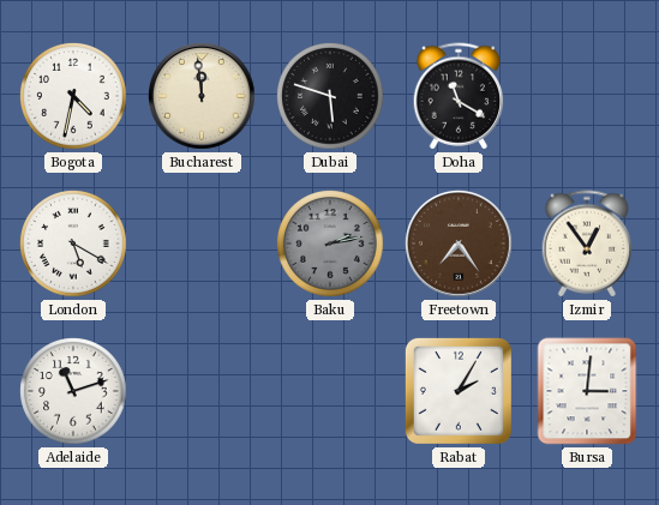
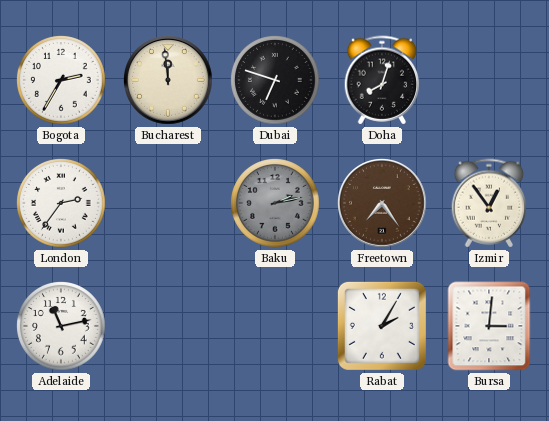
Bogota: 4:32 -> 2:35 (62, 81)
Dubai: 5:48 -> 6:48 (276, 81)
Doha: 11:20 -> 8:03 (382, 80)
London: 5:20 -> 2:36 (62, 204)
Adelaide: 11:12 -> 11:13 (62, 327)
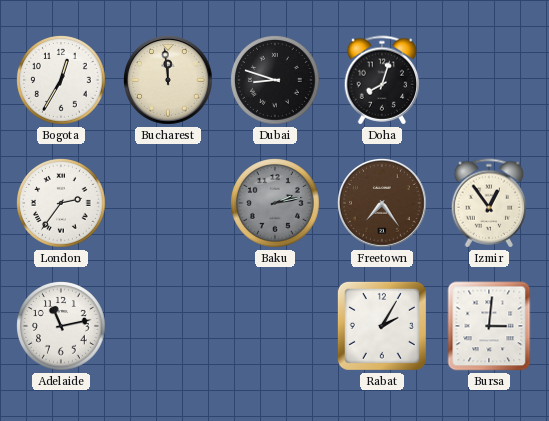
Bogota: 2:35 -> 12:35 (62, 81)
Dubai: 6:48 -> 8:48 (276, 81)
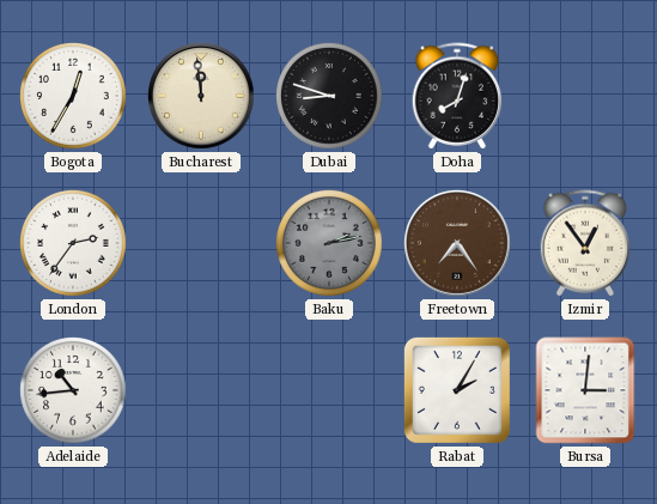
Adelaide: 11:13 -> 10:44 (74, 391)
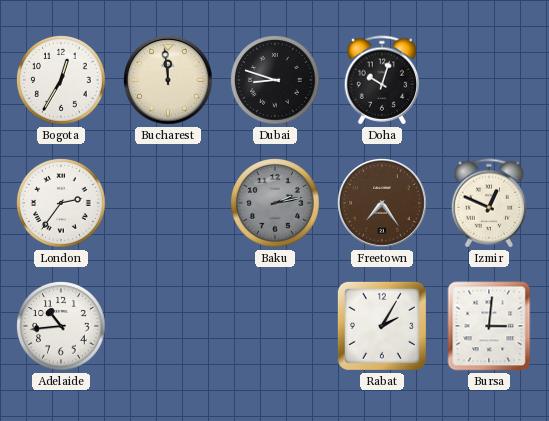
Doha: 8:03 -> 10:03 (382, 80)
Izmir: 12:54 -> 12:49 (489, 203)
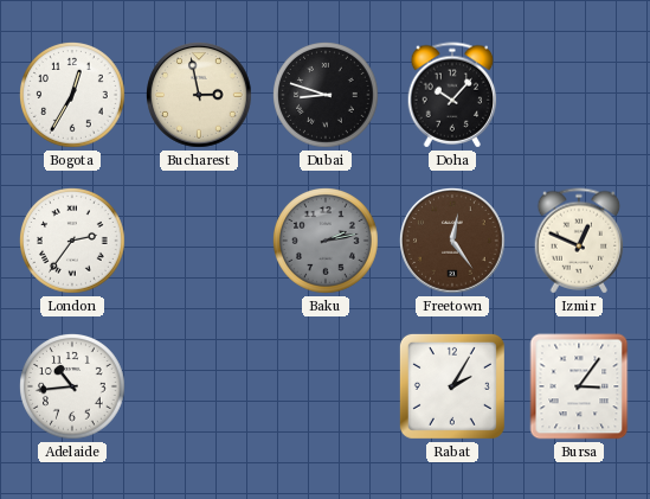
Bucharest: 11:59 -> 2:58 (200, 96)
Doha: 10:03 -> 10:07 (452, 95)
Freetown: 7:24 -> 12:24 (453, 242)
Bursa: 3:01 -> 3:06 (579, 386)
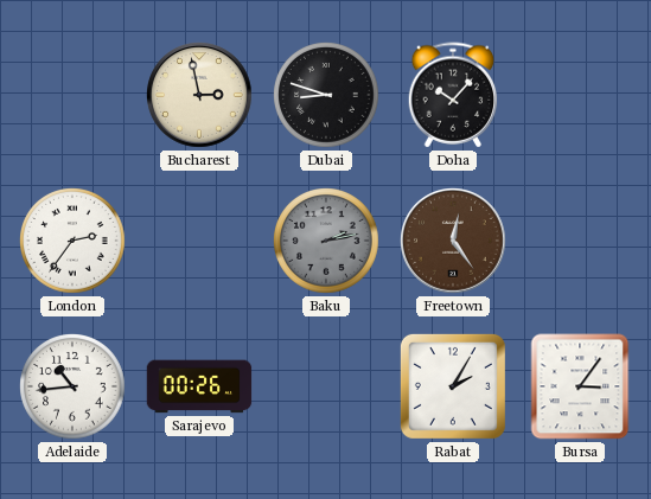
Bogota: 12:35 -> none (73, 96)
Izmir: 12:49 -> none (579, 241)
Sarajevo: none -> 00:26 (199, 386)
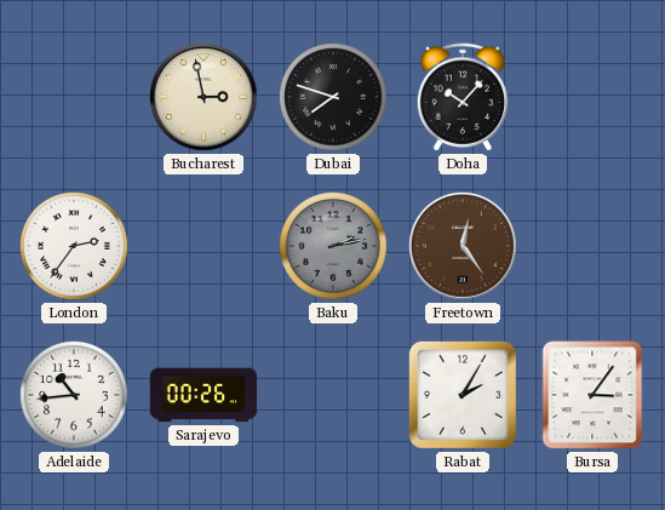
Dubai: 8:48 -> 7:48 (334, 98)
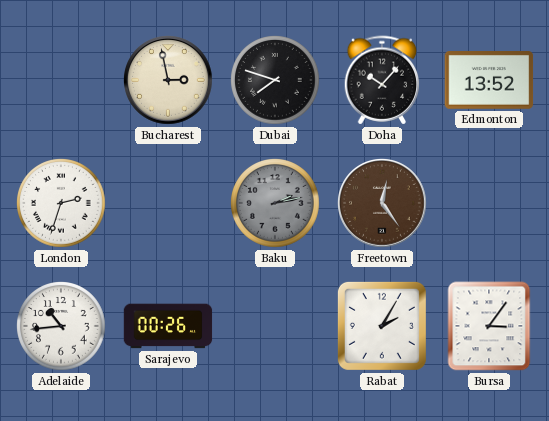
Edmonton: none -> 13:52 (489, 81)
London: 2:36 -> 2:33 (62, 204)
